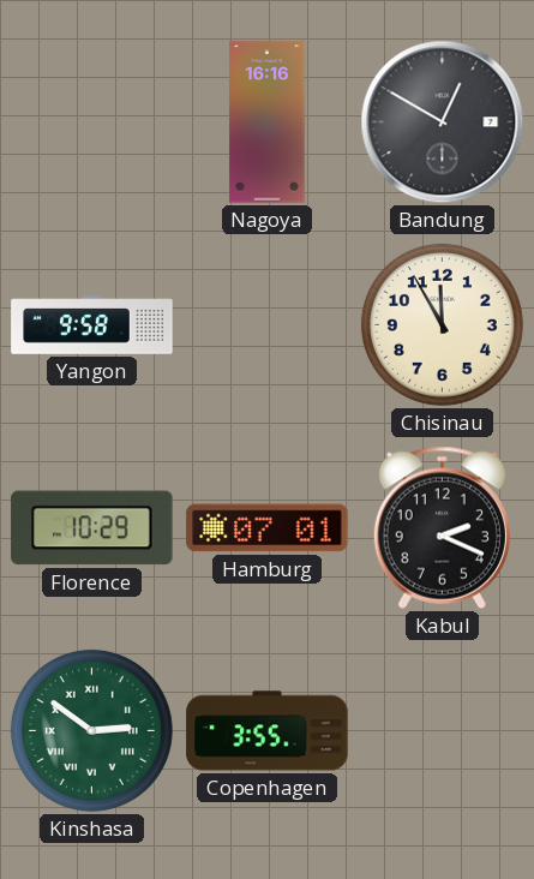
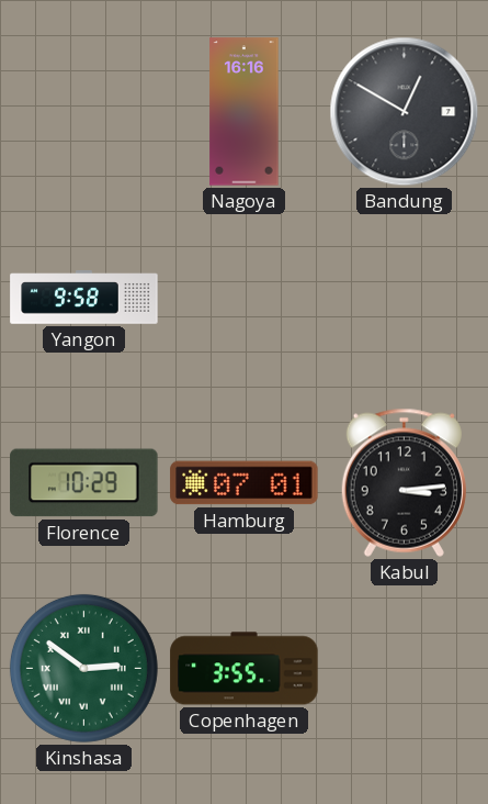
Chisinau: 11:55 -> none (442, 324)
Kabul: 2:19 -> 3:14 (404, 482)
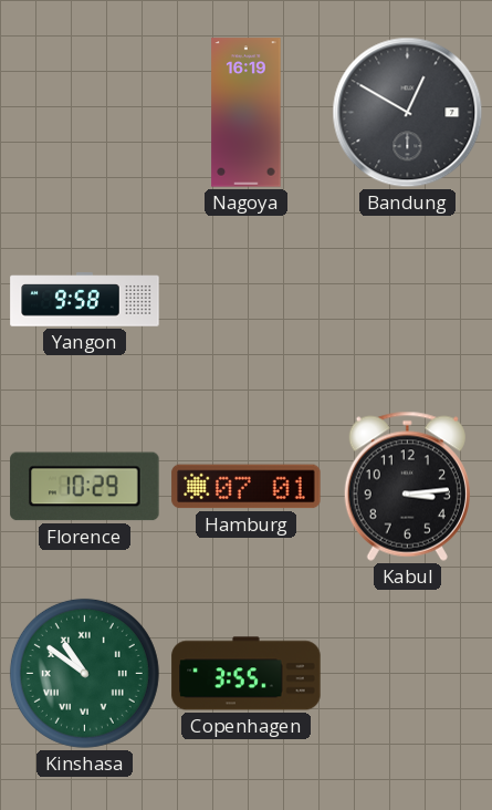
Nagoya: 16:16 -> 16:19 (247, 113)
Kinshasa: 2:51 -> 10:51 (84, 673)
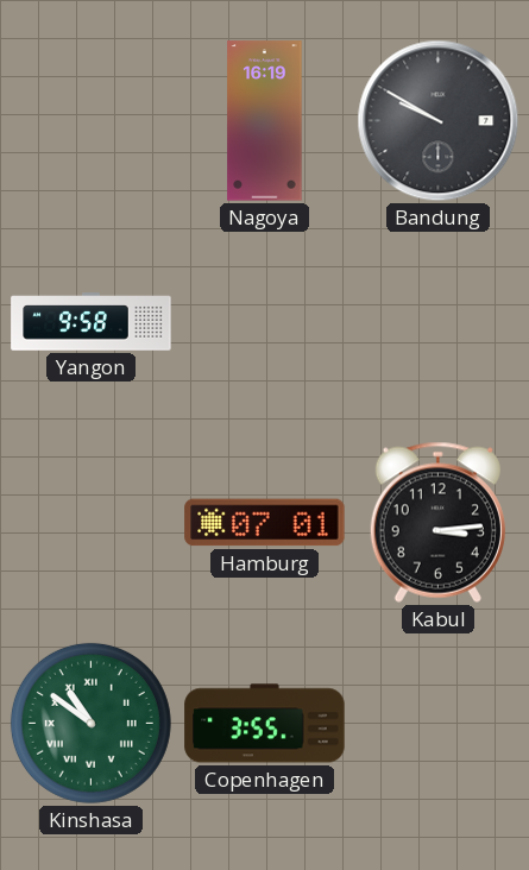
Bandung: 12:50 -> 9:50 (439, 121)
Florence: 10:29 -> none (85, 487)
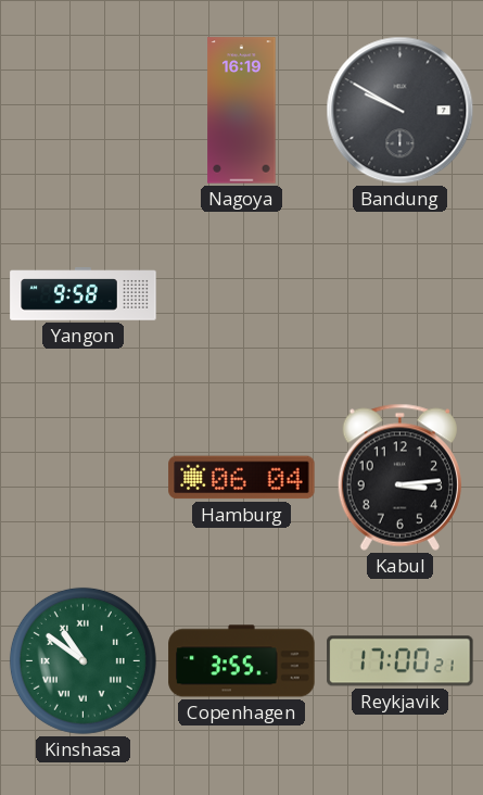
Hamburg: 07:01 -> 06:04 (242, 478)
Reykjavik: none -> 17:00 (401, 661)
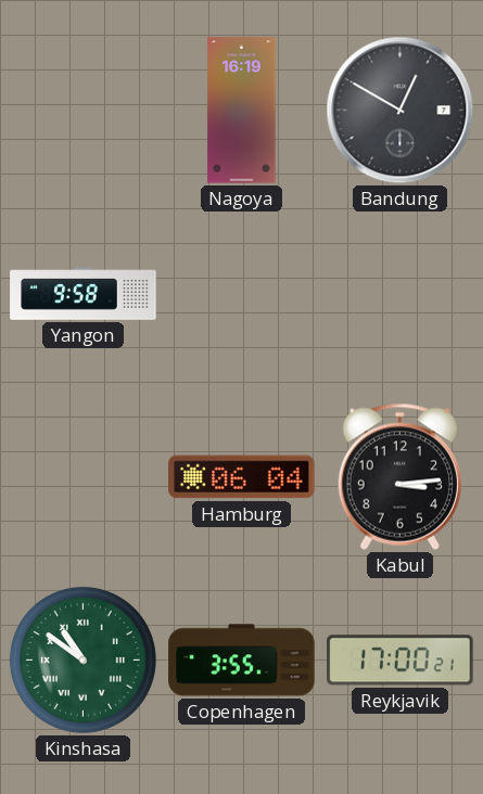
Bandung: 9:50 -> 12:50 (401, 111)
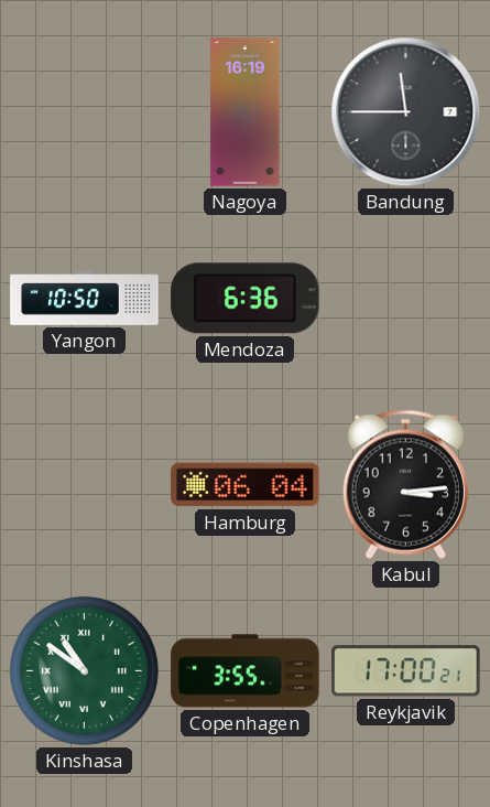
Bandung: 12:50 -> 11:45 (406, 112)
Yangon: 9:58 -> 10:50 (85, 299)
Mendoza: none -> 6:36 (246, 299)
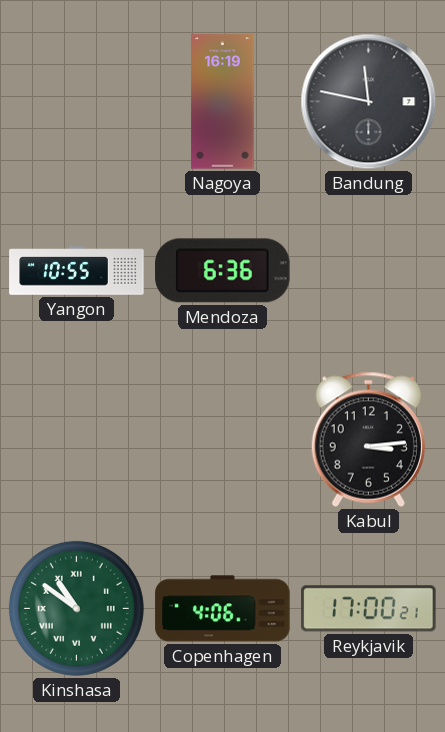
Bandung: 11:45 -> 11:47 (369, 102)
Yangon: 10:50 -> 10:55 (77, 271)
Hamburg: 06:04 -> none (246, 485)
Copenhagen: 3:55 -> 4:06 (223, 609)
